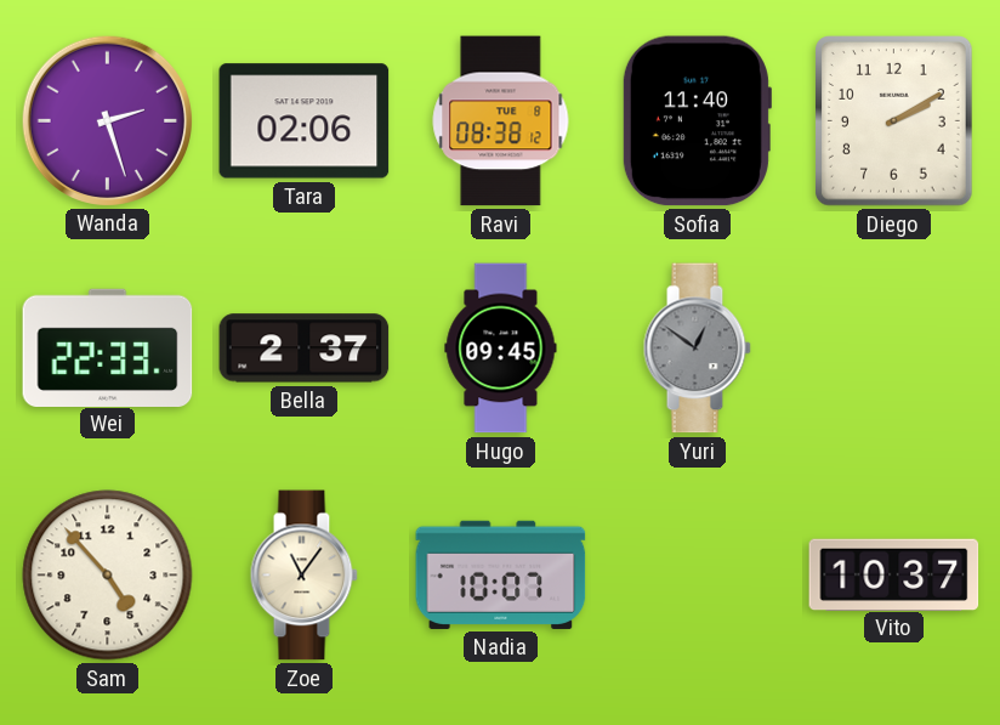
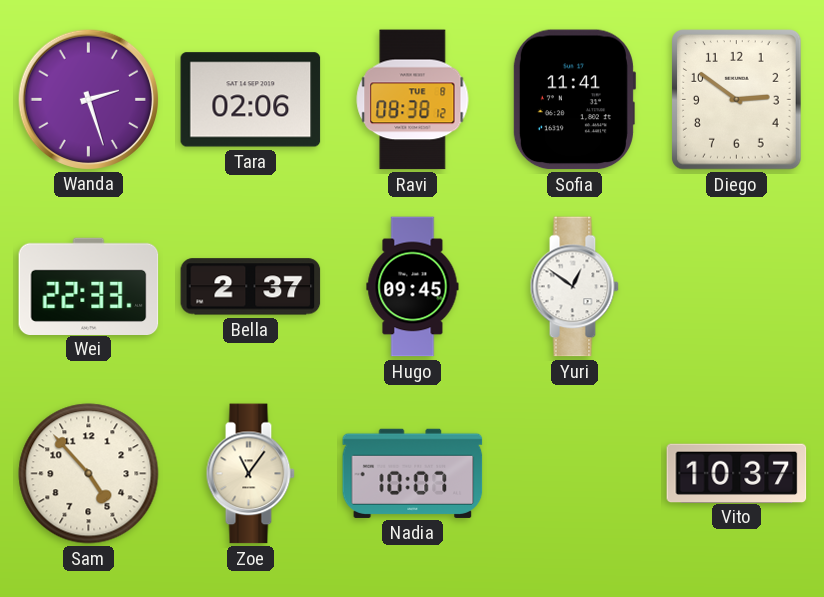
Sofia: 11:40 -> 11:41 (574, 100)
Diego: 2:10 -> 2:51 (737, 100)
Yuri dial: grey -> white (574, 287)
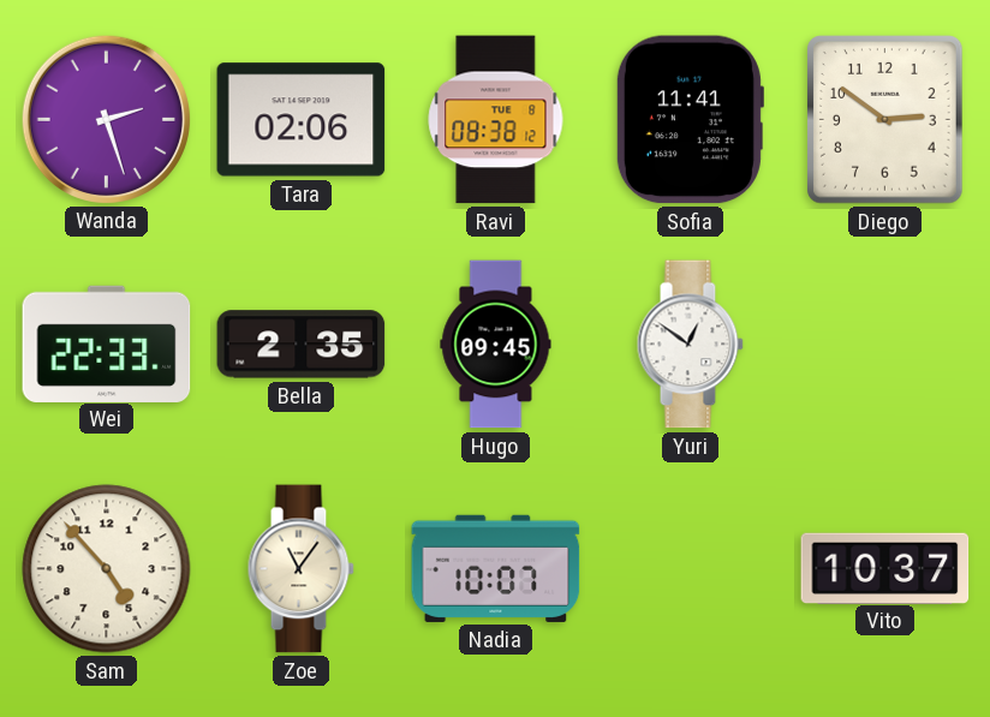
Bella: 2:37 -> 2:35 (302, 345)
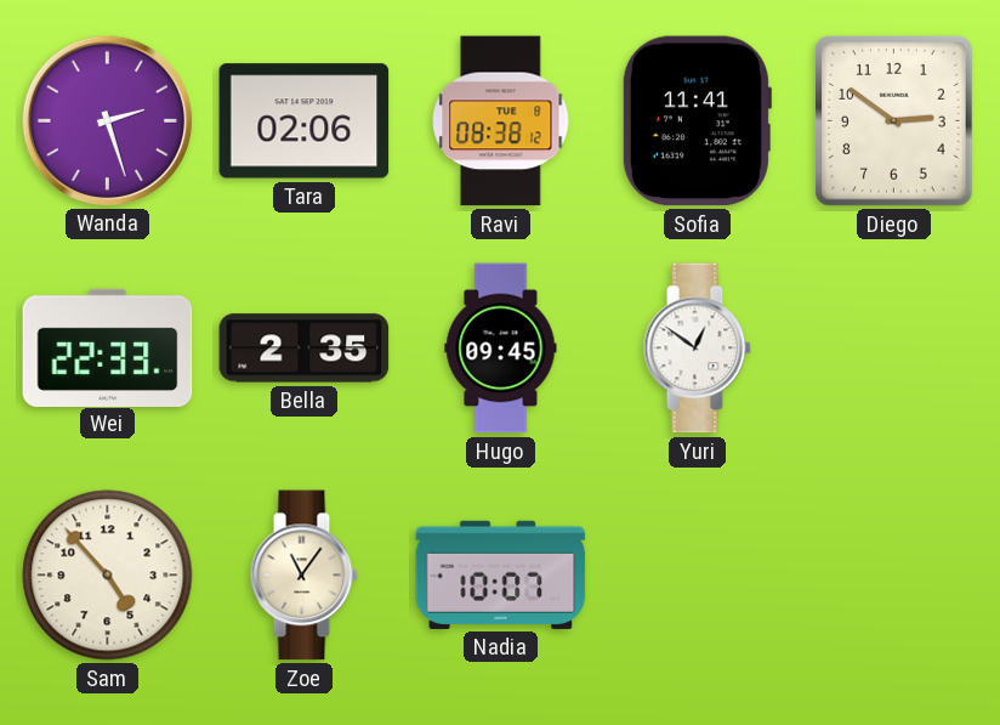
Vito: 10:37 -> none (885, 568)
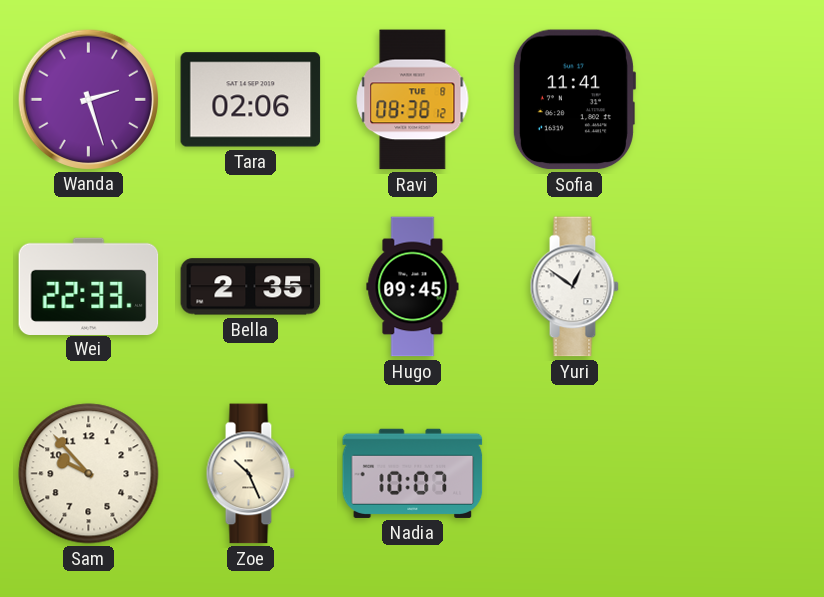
Diego: 2:51 -> none (894, 121)
Sam: 4:53 -> 9:53 (89, 474)
Zoe: 11:06 -> 10:26 (250, 474)
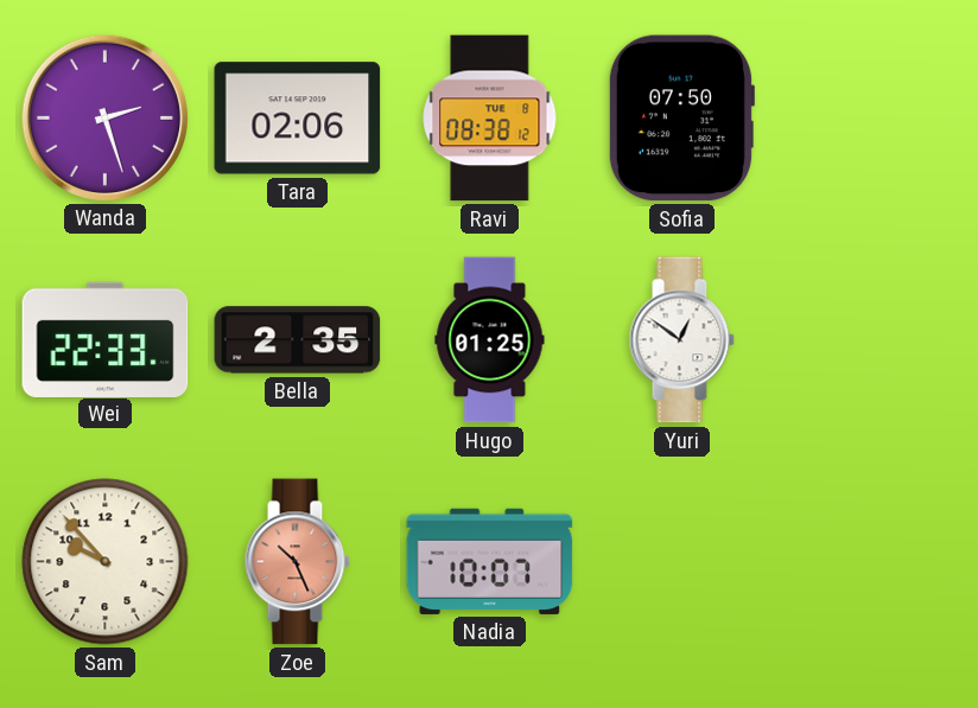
Sofia: 11:41 -> 07:50 (681, 119)
Hugo: 09:45 -> 01:25 (490, 340)
Zoe dial: cream -> salmon (297, 562)
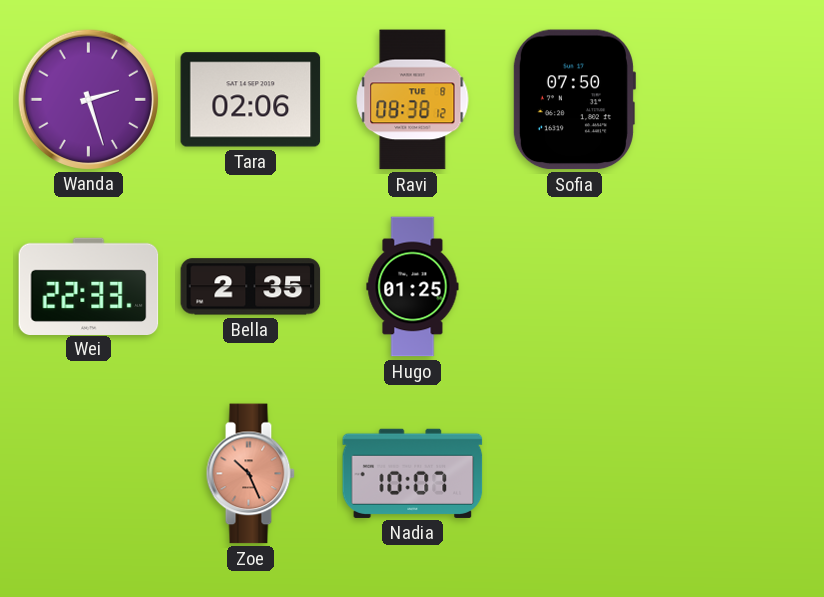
Yuri: 12:51 -> none (681, 340)
Sam: 9:53 -> none (106, 562)
